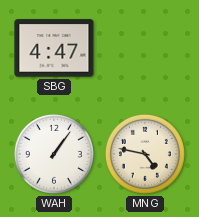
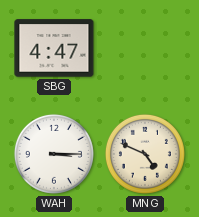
WAH: 1:06 -> 3:15 (54, 154)
MNG: 4:47 -> 4:49 (145, 154)
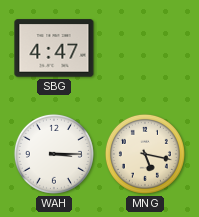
MNG: 4:49 -> 5:17 (145, 154)
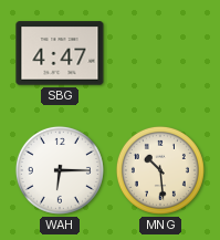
WAH: 3:15 -> 6:15 (60, 170)
MNG: 5:17 -> 10:29 (160, 170)
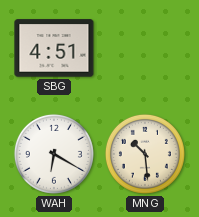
SBG: 4:47 -> 4:51 (54, 48)
WAH: 6:15 -> 6:20 (54, 154)
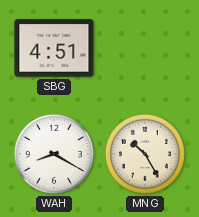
WAH: 6:20 -> 8:20 (54, 154)
MNG: 10:29 -> 10:25 (145, 154)
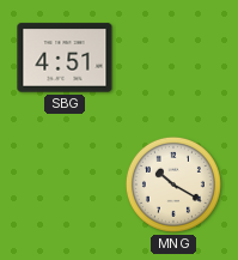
WAH: 8:20 -> none (54, 154)
MNG: 10:25 -> 10:20 (173, 185)
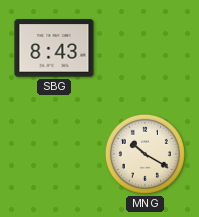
SBG: 4:51 -> 8:43 (54, 48)
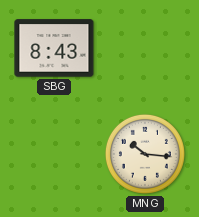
MNG: 10:20 -> 10:16 (145, 154)
